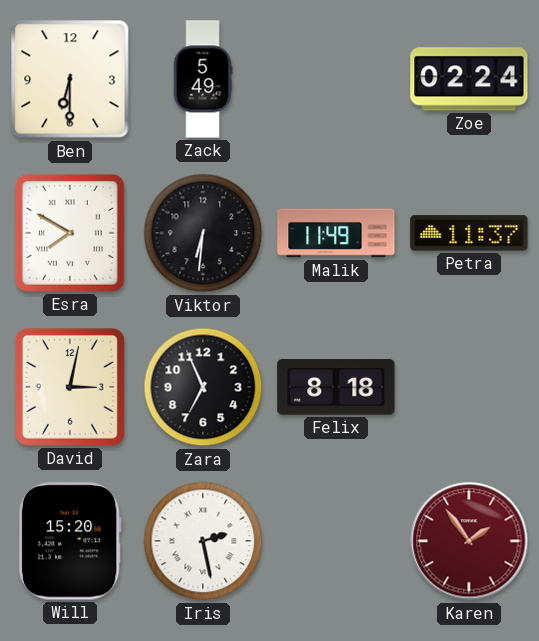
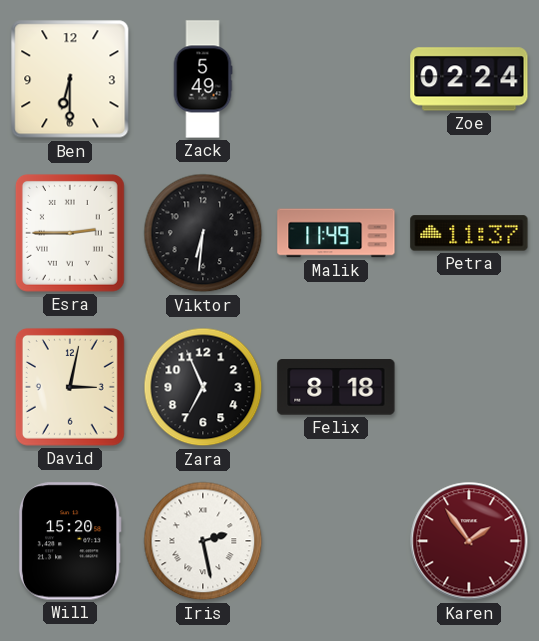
Esra: 7:50 -> 2:45 (70, 233)
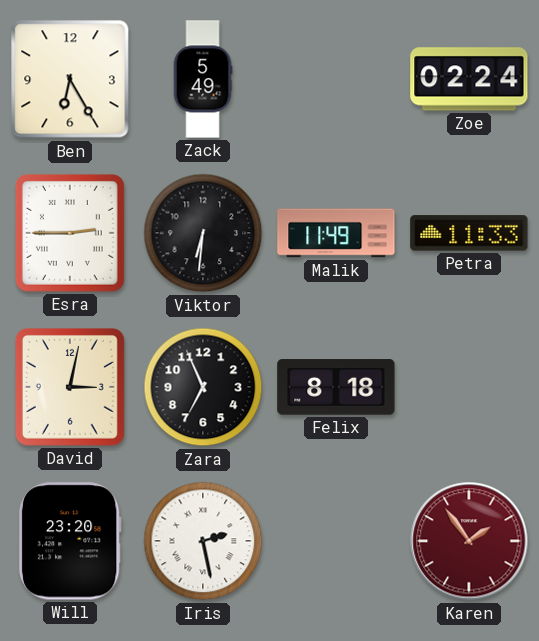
Ben: 6:30 -> 6:25 (70, 79)
Petra: 11:37 -> 11:33 (469, 233)
Will: 15:20 -> 23:20 (70, 541)
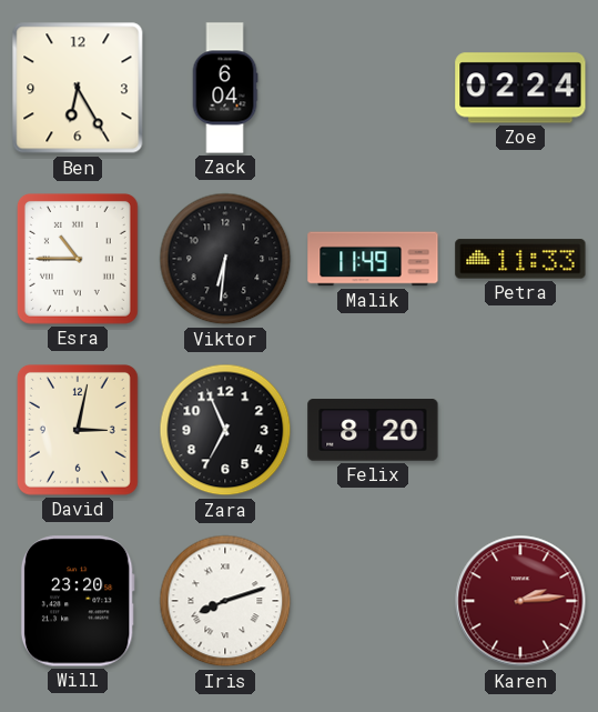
Zack: 5:49 -> 6:04 (225, 88)
Esra: 2:45 -> 10:45 (78, 259)
Felix: 8:18 -> 8:20 (373, 430)
Iris: 2:28 -> 8:12 (225, 601)
Karen: 1:54 -> 2:14 (520, 601)
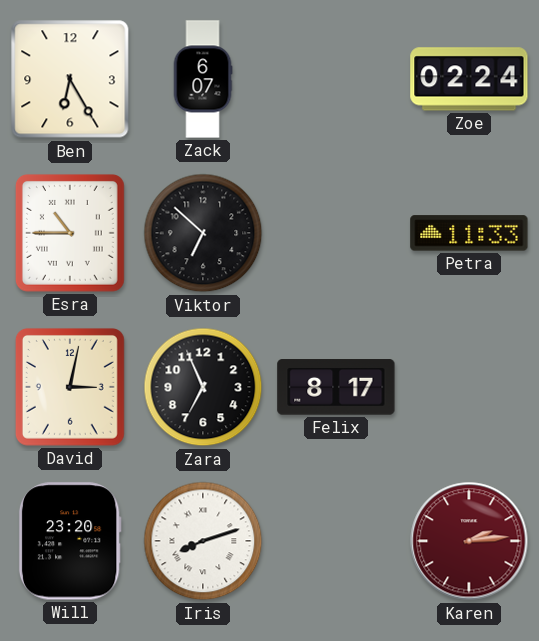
Zack: 6:04 -> 6:07 (203, 79)
Viktor: 6:31 -> 6:52 (203, 233)
Malik: 11:49 -> none (373, 259)
Felix: 8:20 -> 8:17 (336, 387)
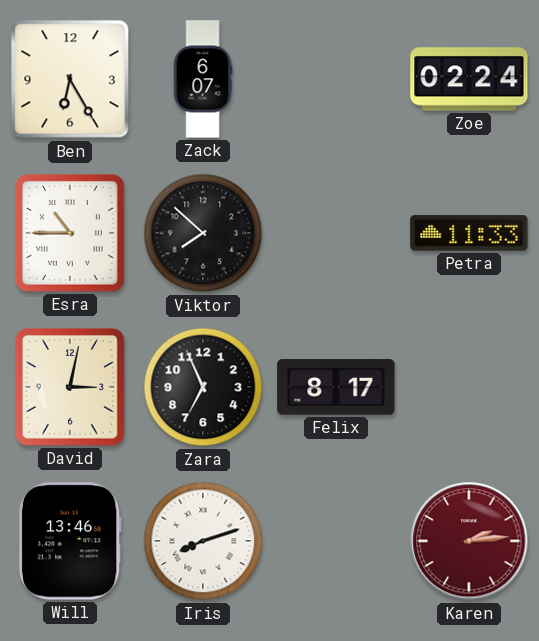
Viktor: 6:52 -> 7:52 (203, 233)
Will: 23:20 -> 13:46 (70, 541)
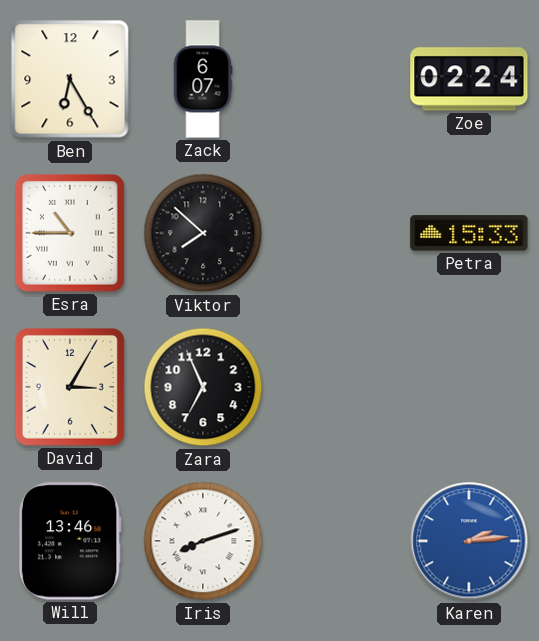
Petra: 11:33 -> 15:33 (469, 233)
David: 3:02 -> 3:05 (70, 387)
Felix: 8:17 -> none (336, 387)
Karen dial: burgundy -> blue (469, 541)
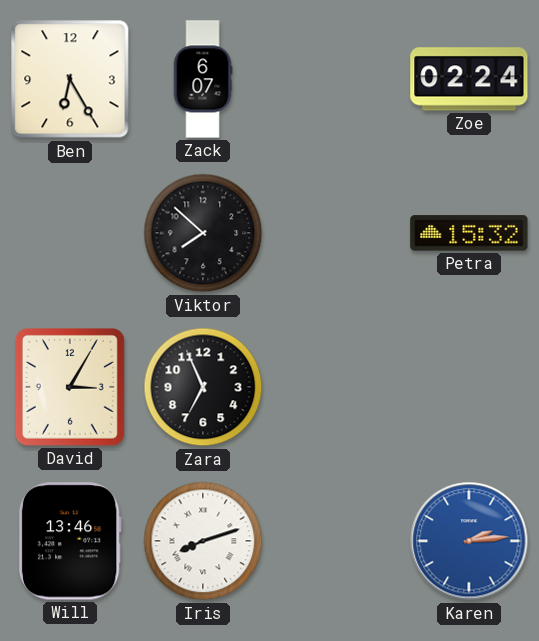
Esra: 10:45 -> none (70, 233)
Petra: 15:33 -> 15:32 (469, 233)
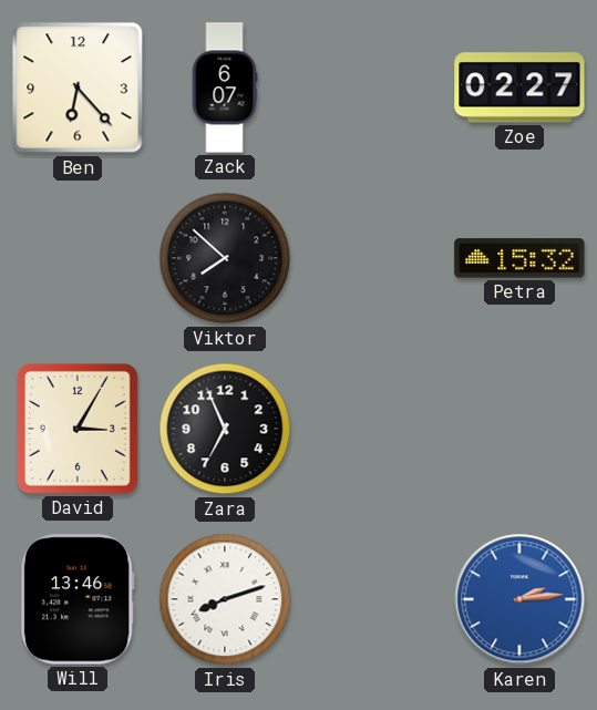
Ben: 6:25 -> 6:23 (78, 88)
Zoe: 02:24 -> 02:27 (519, 88)
